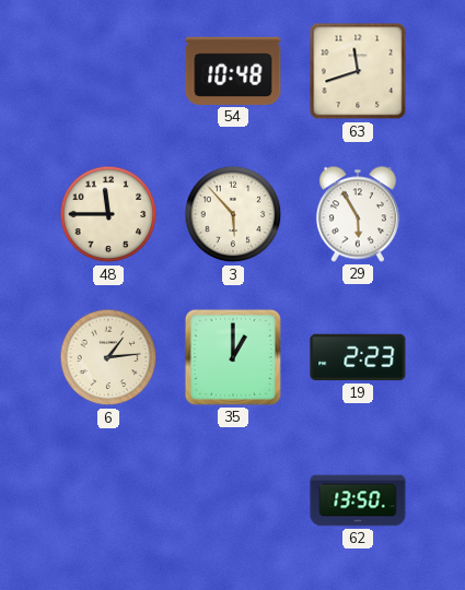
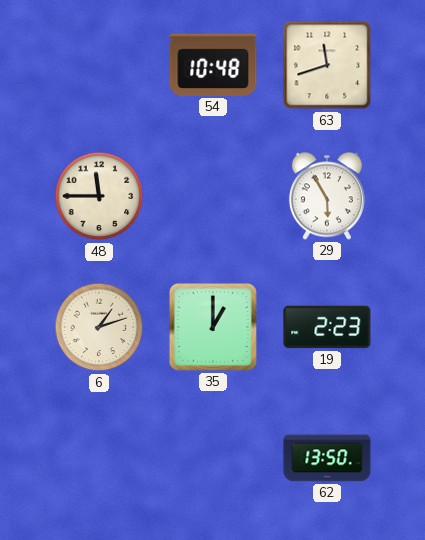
3: 5:53 -> none (233, 214)
6: 1:14 -> 1:12 (99, 327)
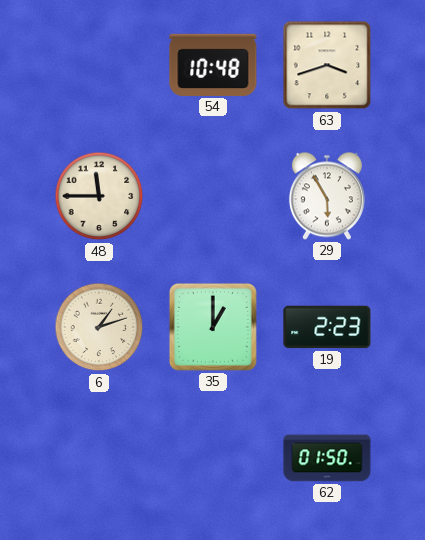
63: 11:42 -> 3:42 (327, 65)
62: 13:50 -> 01:50 (327, 458)
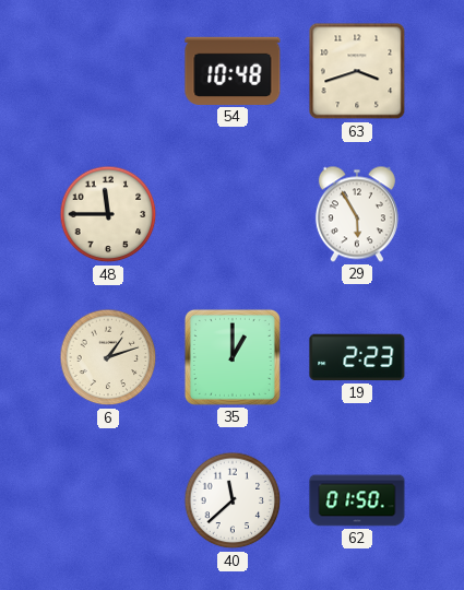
40: none -> 11:38 (233, 500)
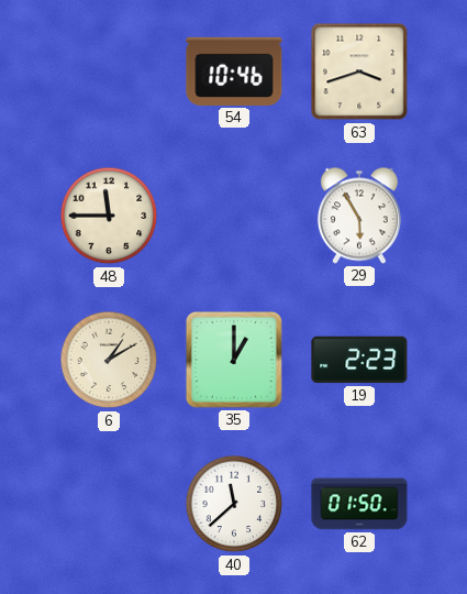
54: 10:48 -> 10:46 (234, 71)
6: 1:12 -> 1:10 (109, 360)
